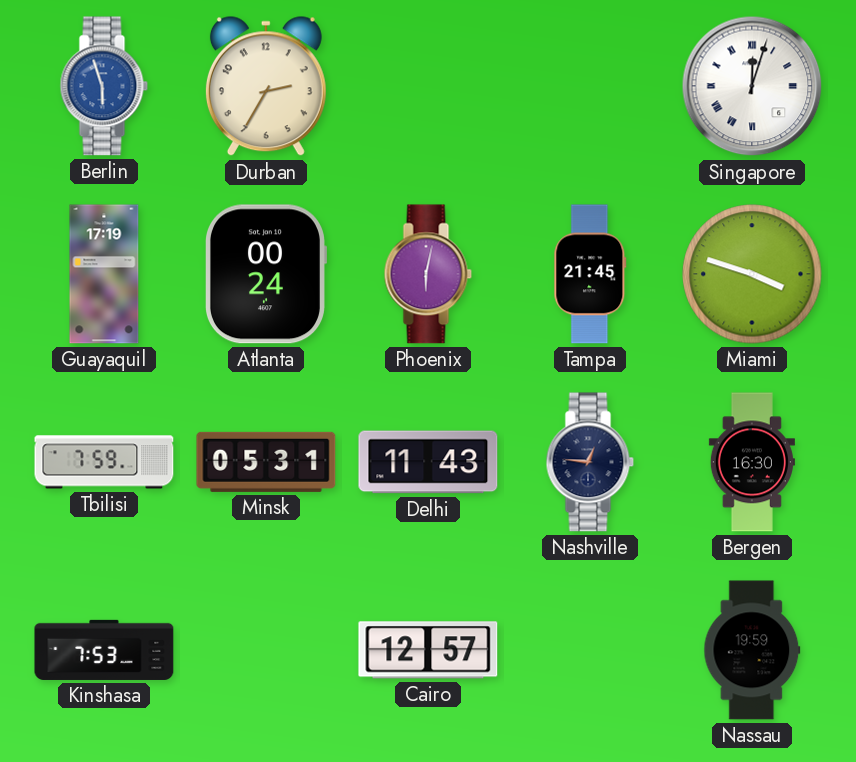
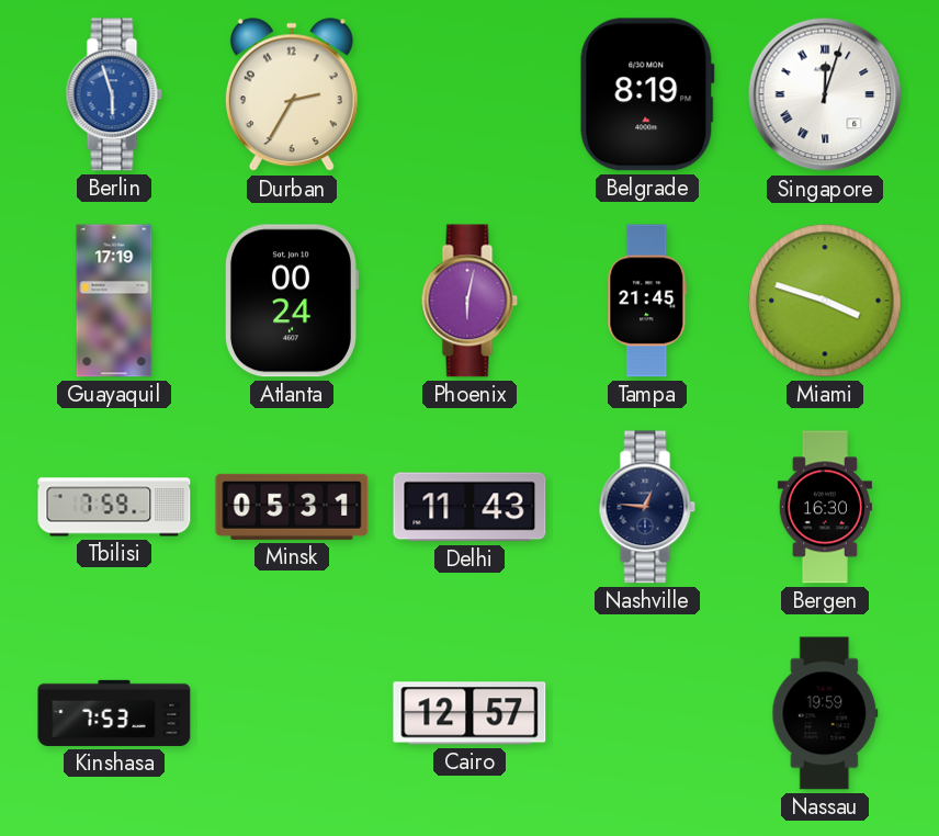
Belgrade: none -> 8:19 (647, 94)
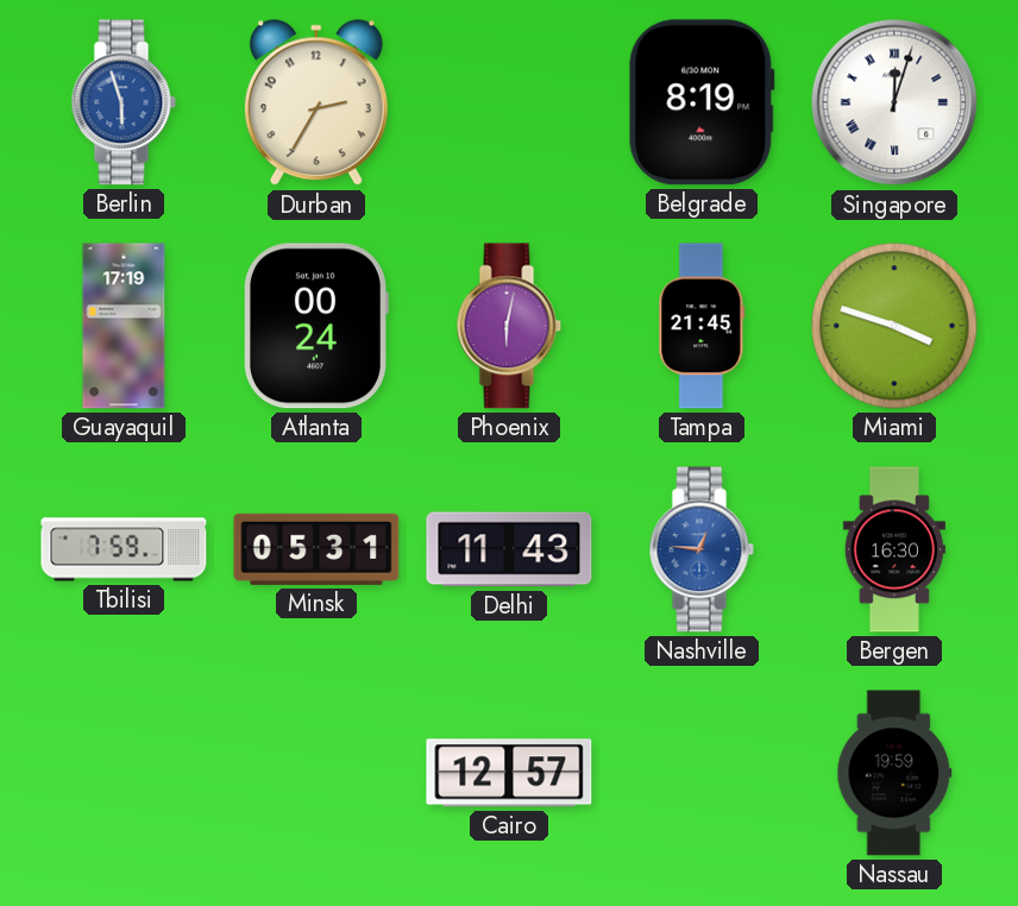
Nashville dial: navy -> blue (702, 549)
Kinshasa: 7:53 -> none (114, 713)
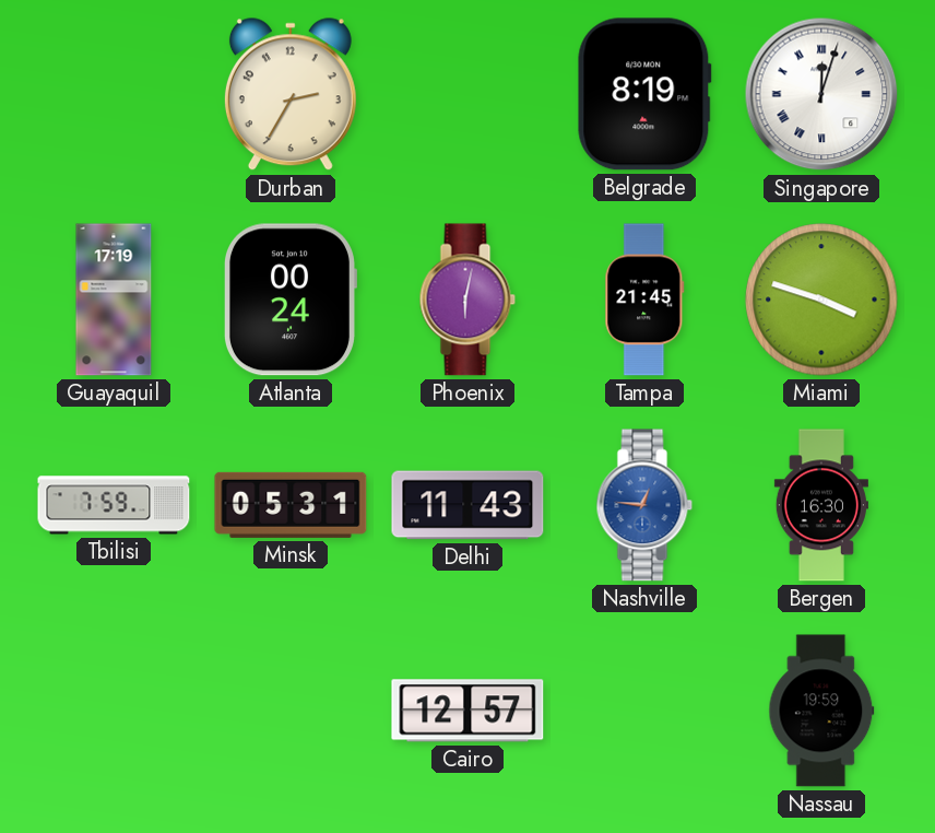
Berlin: 5:57 -> none (124, 102)
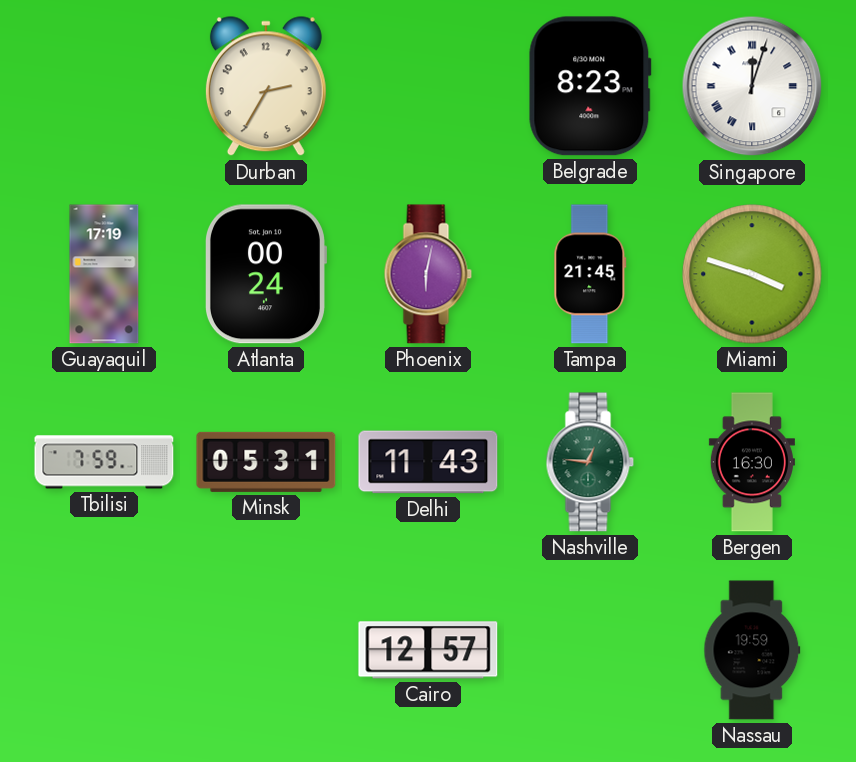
Belgrade: 8:19 -> 8:23 (590, 86)
Nashville dial: blue -> green (590, 462)
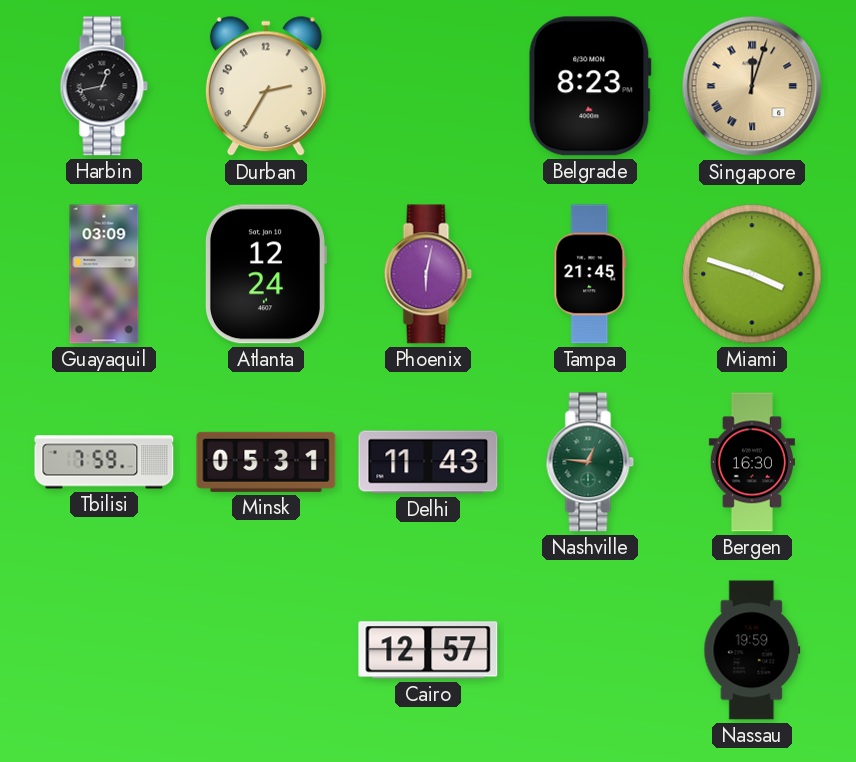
Harbin: none -> 12:43 (104, 86)
Singapore dial: white -> champagne (752, 86)
Guayaquil: 17:19 -> 03:09 (104, 274)
Atlanta: 00:24 -> 12:24 (265, 274)
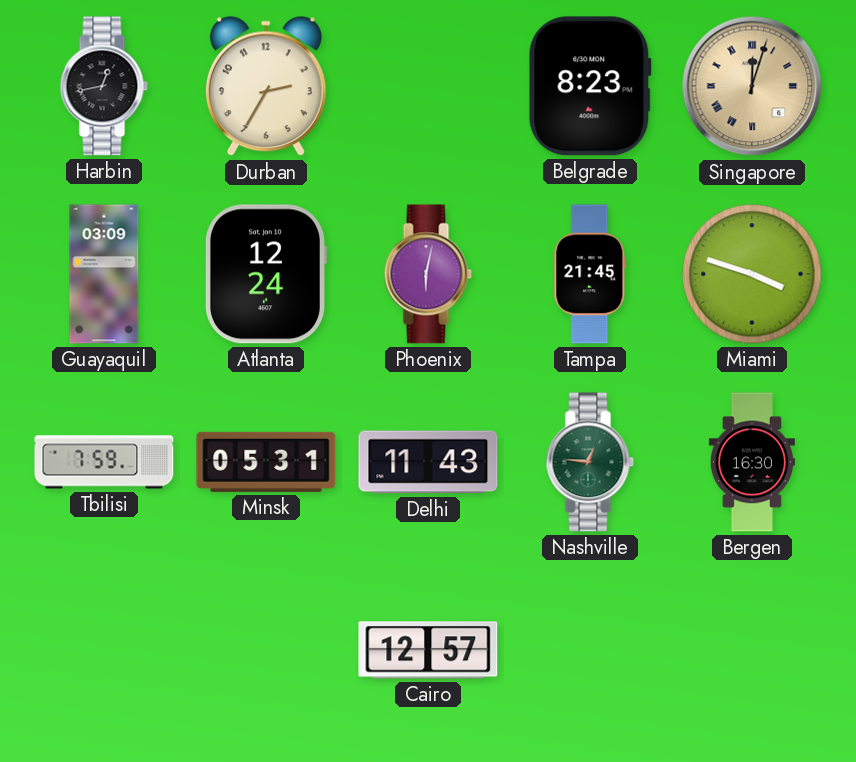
Nassau: 19:59 -> none (752, 650)
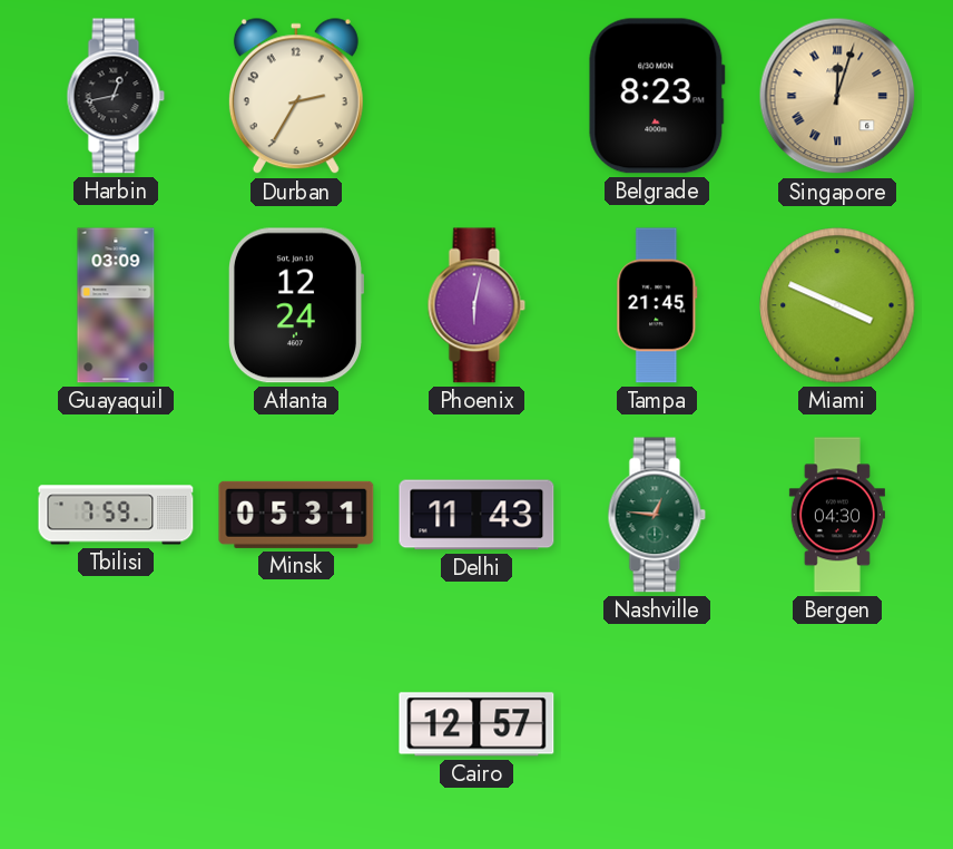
Miami: 3:48 -> 3:49 (837, 305)
Bergen: 16:30 -> 04:30 (837, 515)
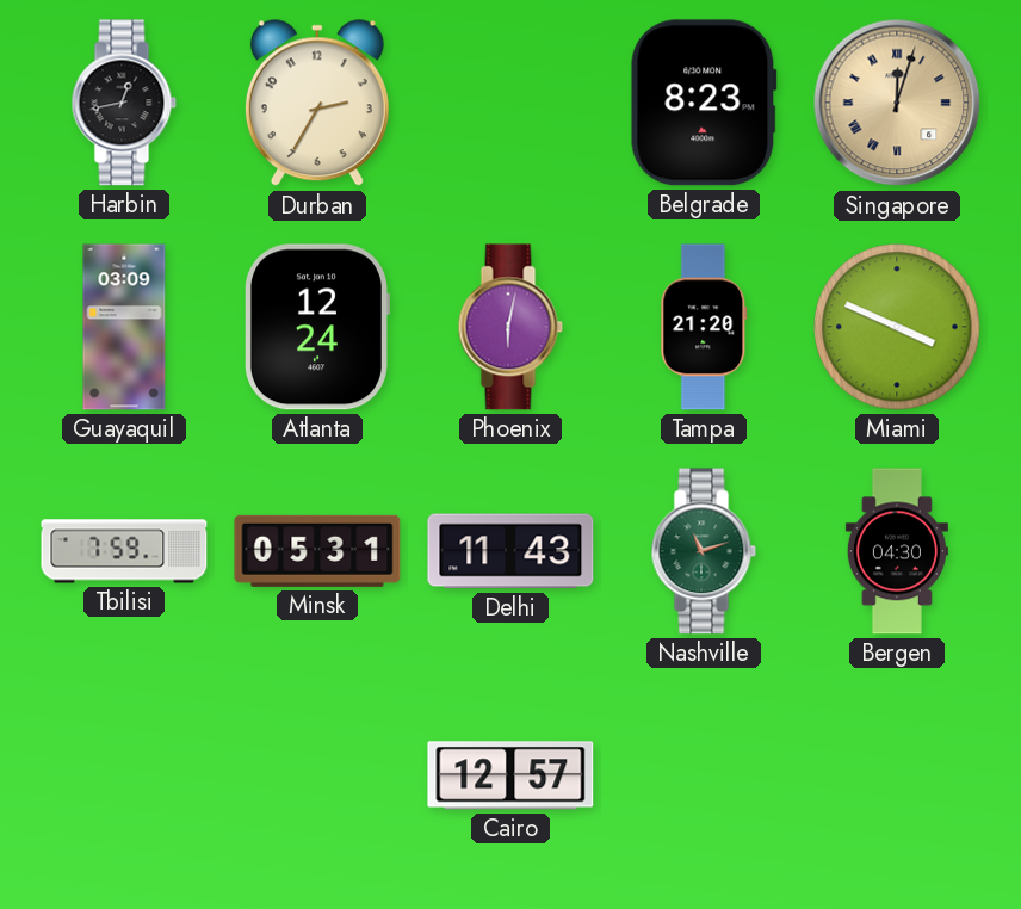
Tampa: 21:45 -> 21:20 (704, 327)
Nashville: 12:46 -> 11:12 (704, 551)
